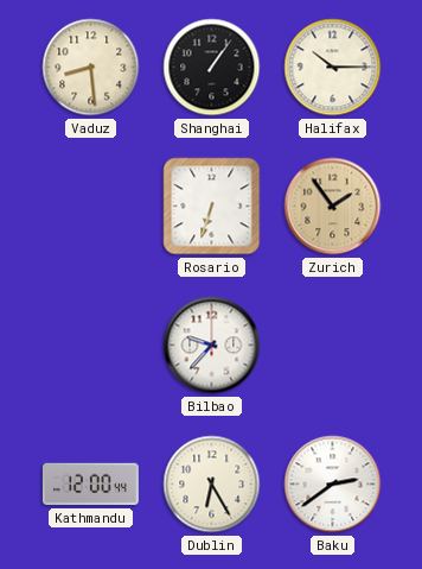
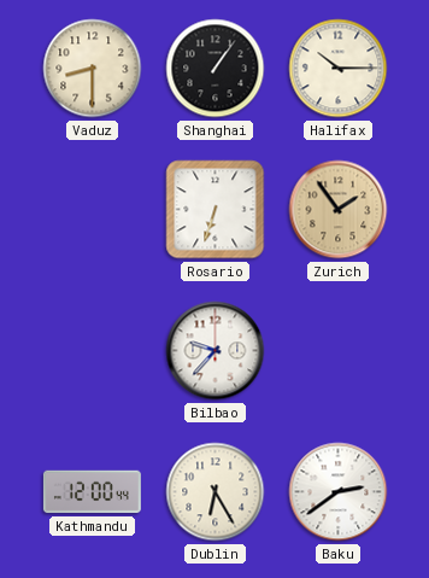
Vaduz: 8:29 -> 8:30 (93, 69)
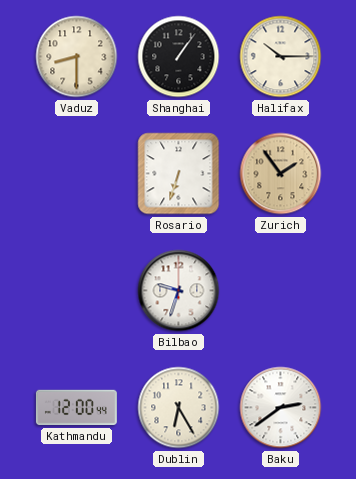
Bilbao: 9:37 -> 9:33 (179, 291)
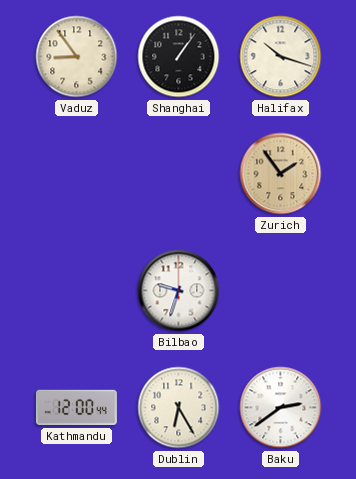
Vaduz: 8:30 -> 8:54 (77, 57)
Halifax: 10:15 -> 10:18 (281, 57)
Rosario: 6:33 -> none (179, 174)
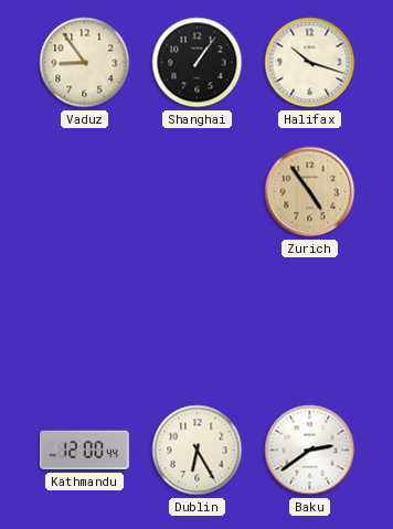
Zurich: 1:54 -> 4:54 (310, 192)
Bilbao: 9:33 -> none (179, 291)
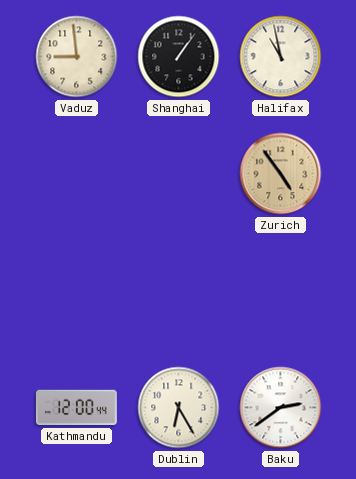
Vaduz: 8:54 -> 8:59 (77, 57)
Halifax: 10:18 -> 10:58 (281, 57)
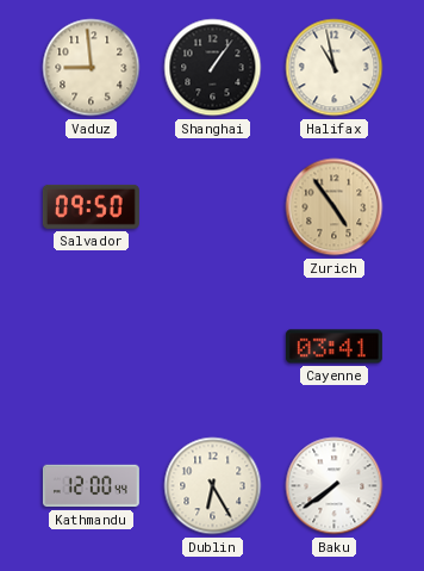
Salvador: none -> 09:50 (91, 206)
Cayenne: none -> 03:41 (333, 347)
Baku: 2:39 -> 7:39 (335, 486)
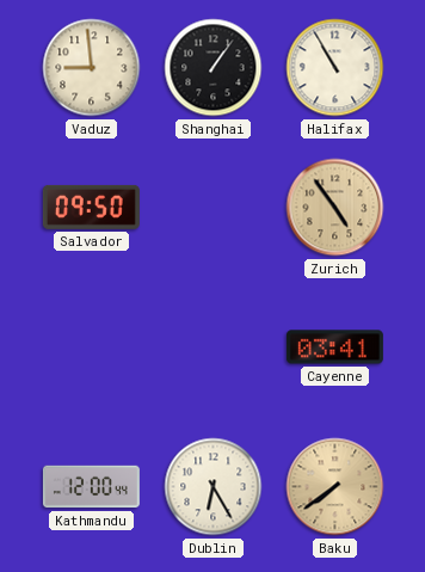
Halifax: 10:58 -> 10:55 (335, 68)
Baku dial: white -> champagne (335, 487)
